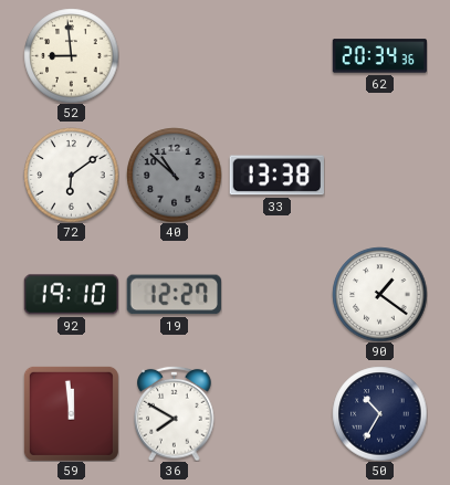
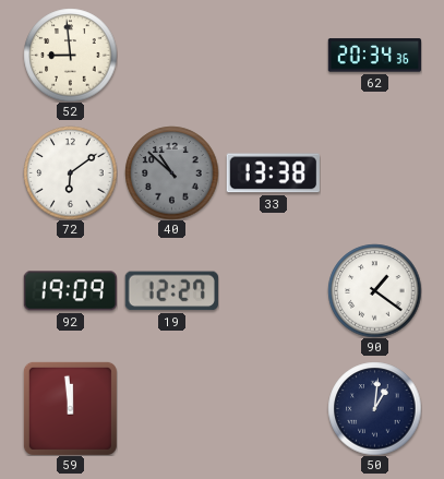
92: 19:10 -> 19:09 (70, 291)
36: 7:50 -> none (175, 413)
50: 10:35 -> 1:01 (374, 408)
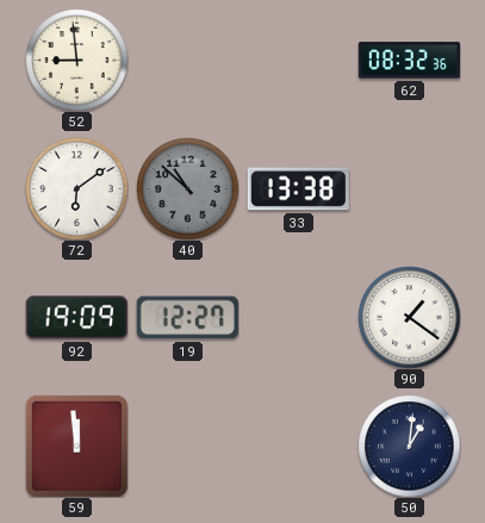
62: 20:34 -> 08:32 (409, 61)
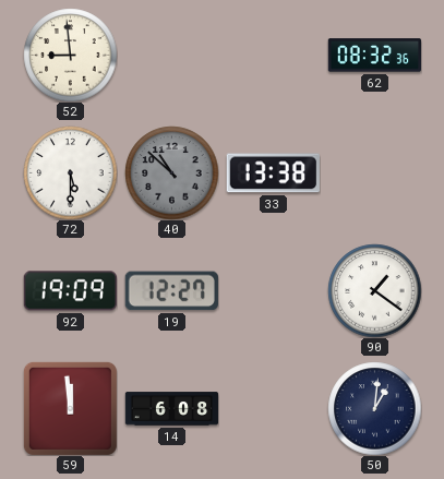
72: 6:09 -> 5:30 (70, 172)
14: none -> 6:08 (171, 409)
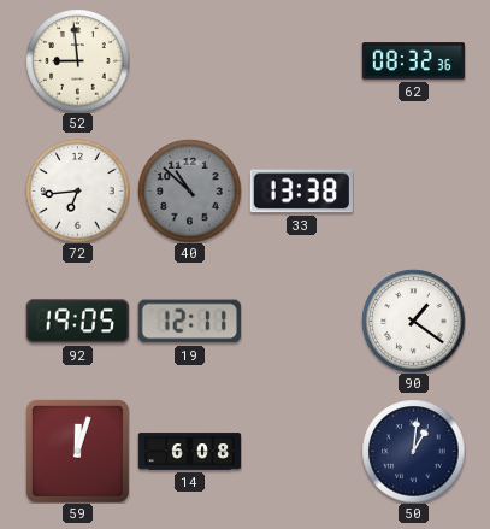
72: 5:30 -> 6:44 (77, 190)
92: 19:09 -> 19:05 (77, 322)
19: 12:27 -> 12:11 (189, 322)
59: 11:59 -> 12:03 (77, 451)
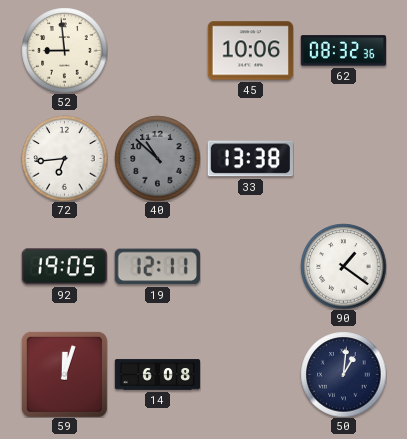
45: none -> 10:06 (250, 51)
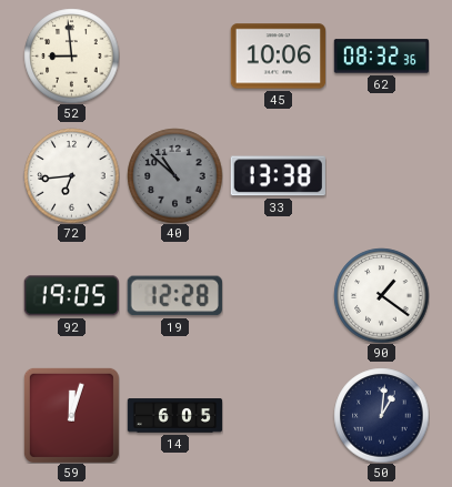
19: 12:11 -> 12:28 (174, 296)
14: 6:08 -> 6:05 (174, 416)
